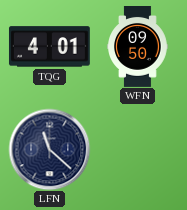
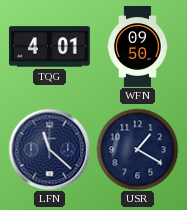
USR: none -> 1:20 (137, 149)
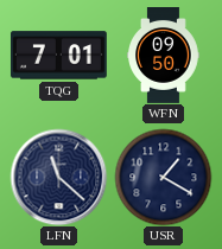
TQG: 4:01 -> 7:01 (58, 56)
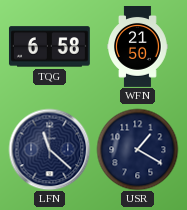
TQG: 7:01 -> 6:58 (49, 47)
WFN: 09:50 -> 21:50 (138, 47)
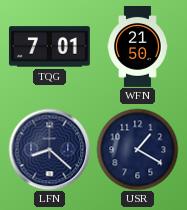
TQG: 6:58 -> 7:01 (49, 47)
LFN: 11:22 -> 8:22 (49, 149)
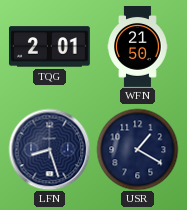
TQG: 7:01 -> 2:01 (49, 47)
LFN: 8:22 -> 8:27 (49, 149)
